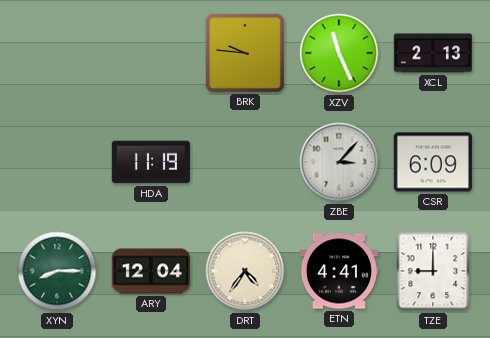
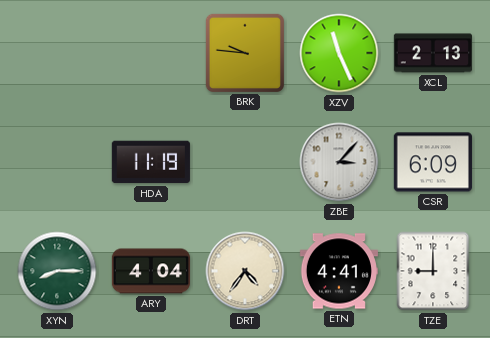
ARY: 12:04 -> 4:04 (150, 271)
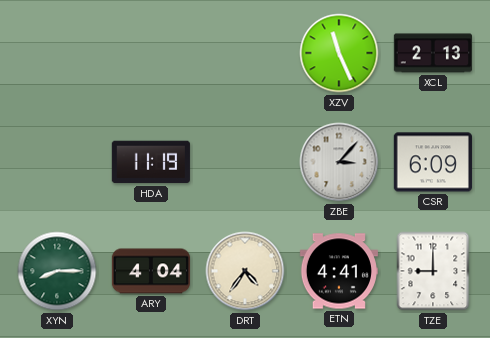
BRK: 9:46 -> none (245, 53)
